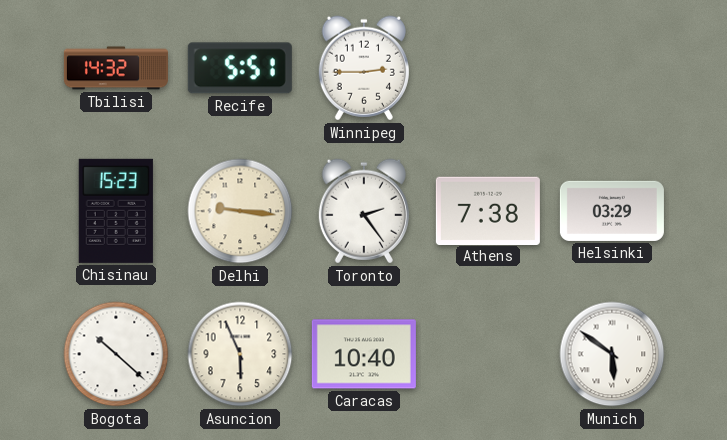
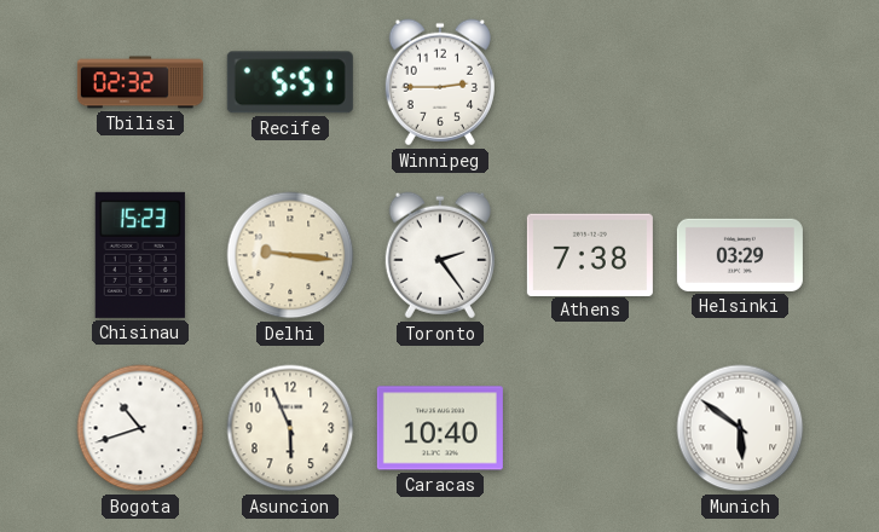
Tbilisi: 14:32 -> 02:32 (140, 82)
Bogota: 10:22 -> 10:42 (140, 428)
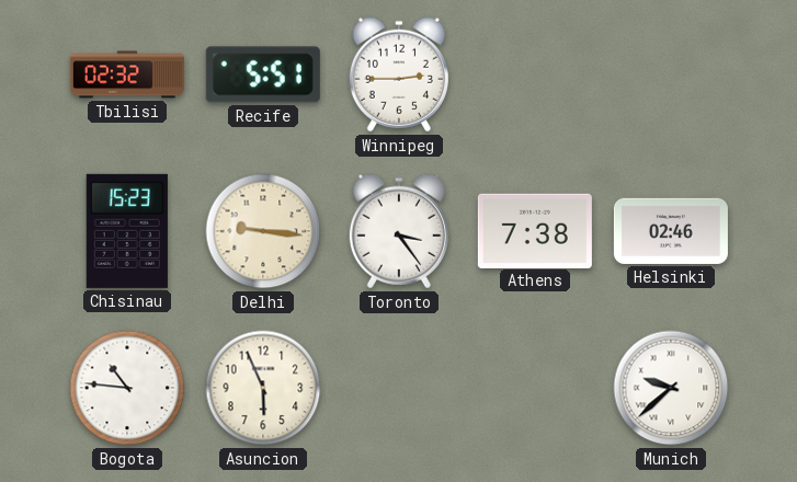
Toronto: 2:24 -> 3:24 (399, 231)
Helsinki: 03:29 -> 02:46 (671, 231)
Bogota: 10:42 -> 10:46 (127, 388)
Caracas: 10:40 -> none (440, 428)
Munich: 5:51 -> 9:38 (671, 388)
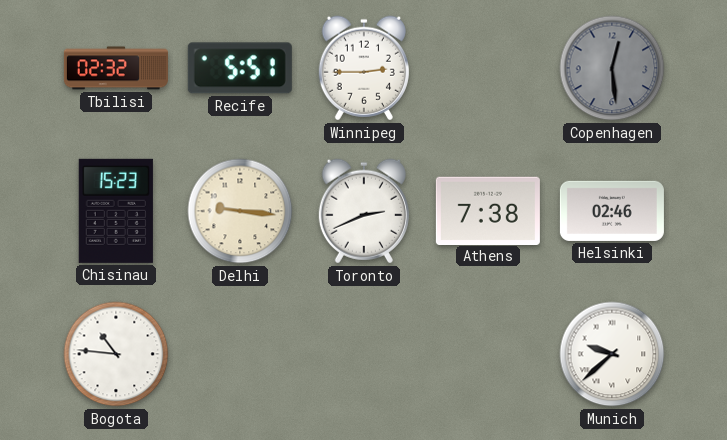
Copenhagen: none -> 12:29 (612, 68)
Toronto: 3:24 -> 2:41 (364, 211)
Asuncion: 5:56 -> none (263, 388)
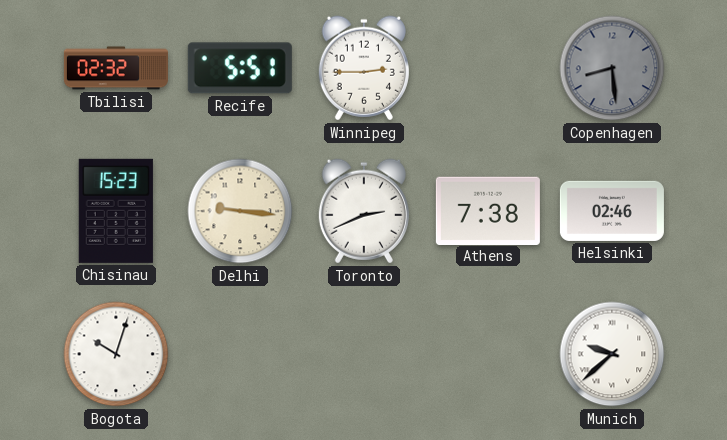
Copenhagen: 12:29 -> 8:29 (612, 68)
Bogota: 10:46 -> 10:03 (116, 354)
